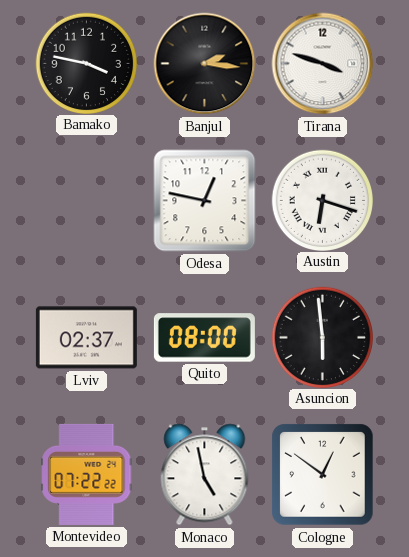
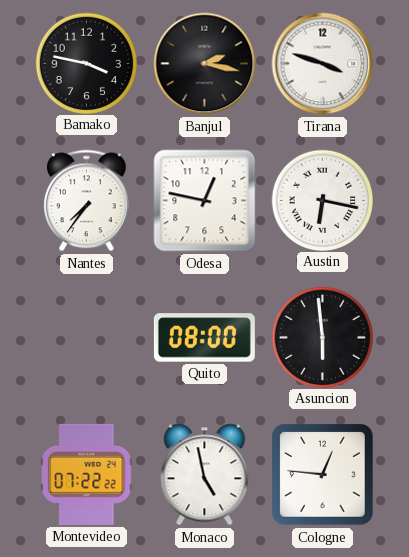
Banjul: 2:16 -> 2:17 (205, 64)
Nantes: none -> 7:36 (87, 201)
Austin: 6:18 -> 6:17 (322, 200)
Lviv: 02:37 -> none (86, 338)
Cologne: 12:51 -> 12:46 (323, 475)
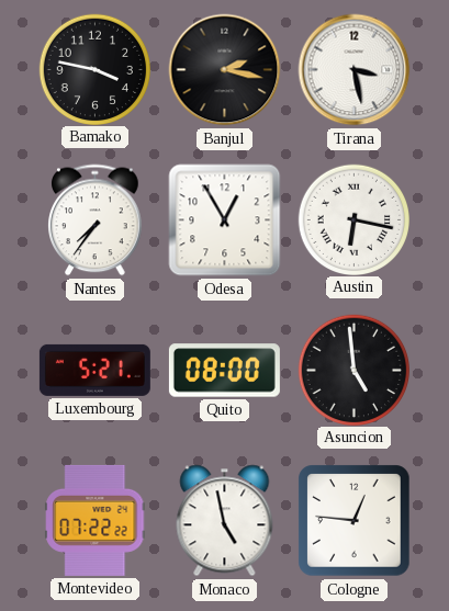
Tirana: 3:48 -> 3:28 (355, 70)
Odesa: 12:47 -> 12:55 (225, 220)
Luxembourg: none -> 5:21 (94, 370)
Asuncion: 5:59 -> 4:59 (353, 370)
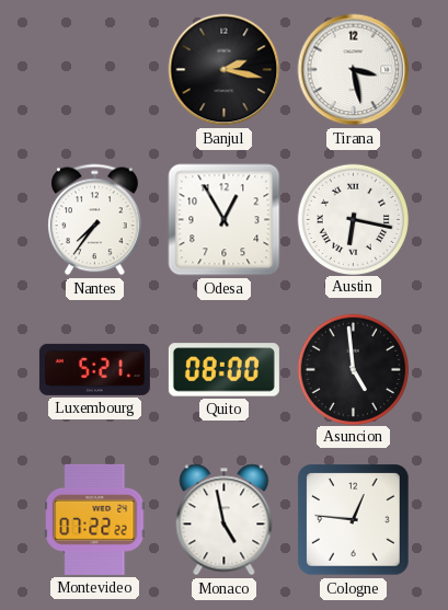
Bamako: 3:47 -> none (94, 69)
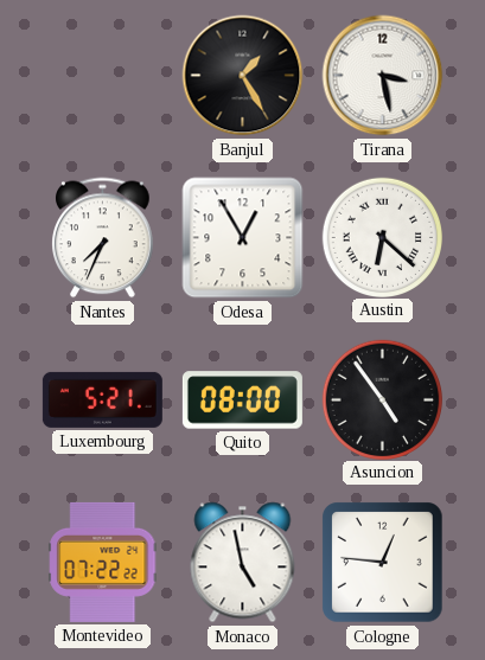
Banjul: 2:17 -> 1:25 (243, 76)
Nantes: 7:36 -> 7:34 (103, 238)
Austin: 6:17 -> 6:22 (382, 237)
Asuncion: 4:59 -> 4:54 (382, 399)
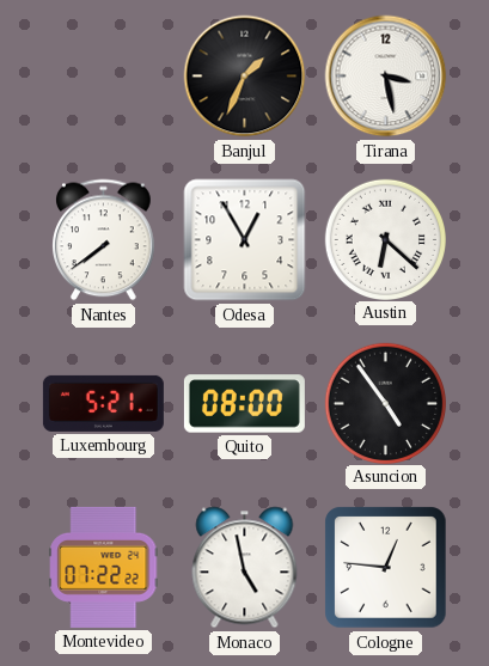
Banjul: 1:25 -> 1:34 (245, 77)
Nantes: 7:34 -> 7:39 (104, 240)
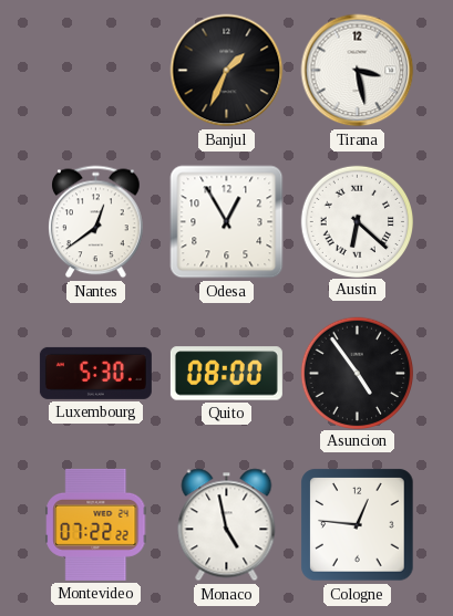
Nantes: 7:39 -> 12:39 (96, 222)
Luxembourg: 5:21 -> 5:30 (95, 373)
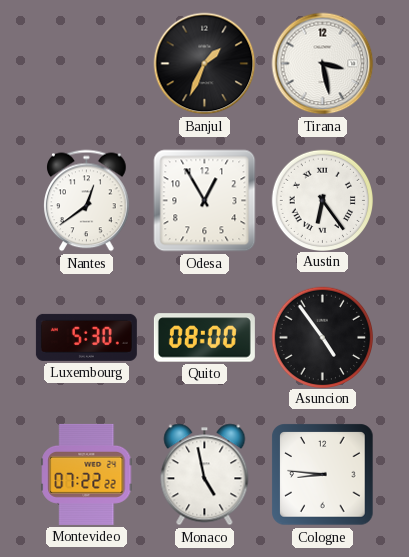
Austin: 6:22 -> 6:24 (322, 200)
Cologne: 12:46 -> 8:46 (323, 475)
